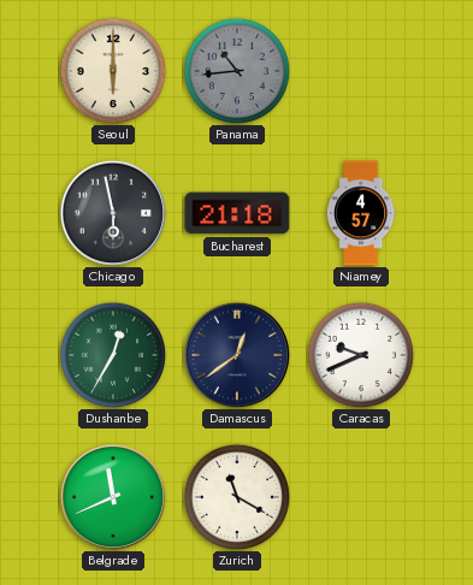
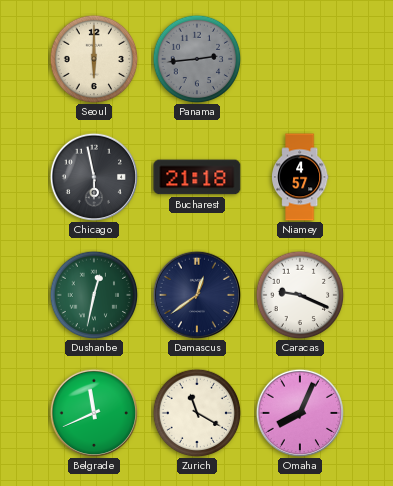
Panama: 10:44 -> 2:44 (197, 59)
Dushanbe: 12:35 -> 12:32 (94, 295)
Caracas: 9:41 -> 9:19 (300, 295)
Omaha: none -> 8:04 (299, 412)
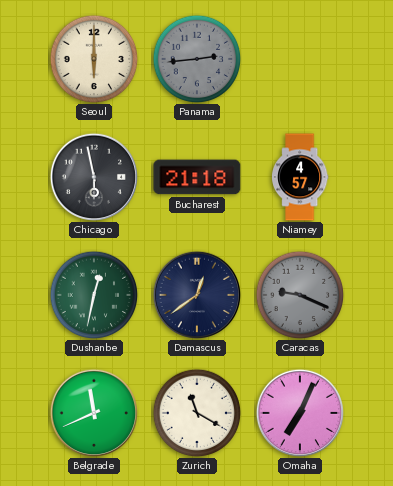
Caracas dial: white -> grey (300, 295)
Omaha: 8:04 -> 7:04 (299, 412)
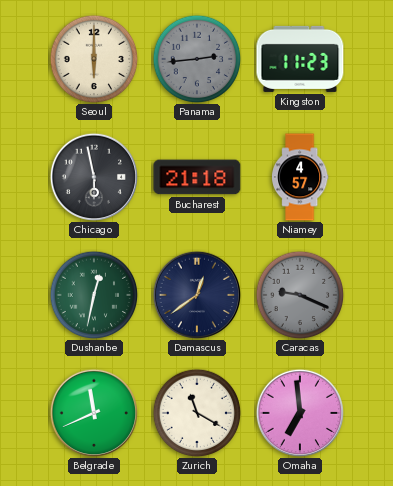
Kingston: none -> 11:23 (300, 59)
Omaha: 7:04 -> 6:59 (299, 412)
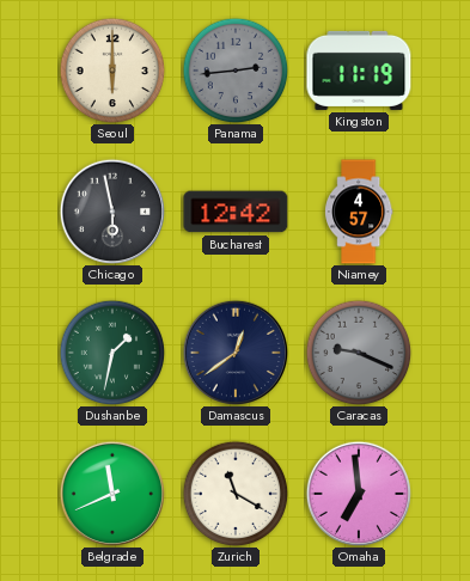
Kingston: 11:23 -> 11:19 (359, 71)
Bucharest: 21:18 -> 12:42 (236, 212)
Dushanbe: 12:32 -> 1:32 (112, 353)
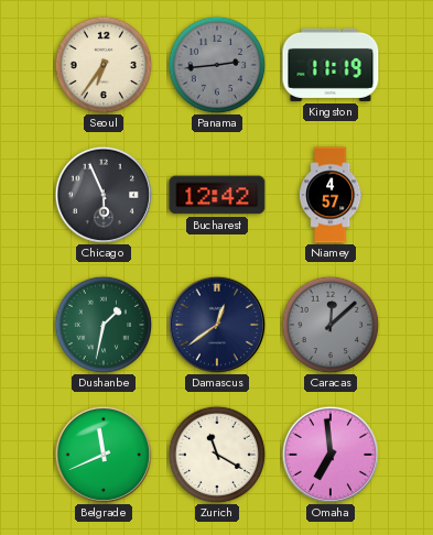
Seoul: 6:00 -> 6:36 (104, 65)
Chicago: 5:58 -> 5:56 (102, 194)
Caracas: 9:19 -> 12:08 (331, 325)
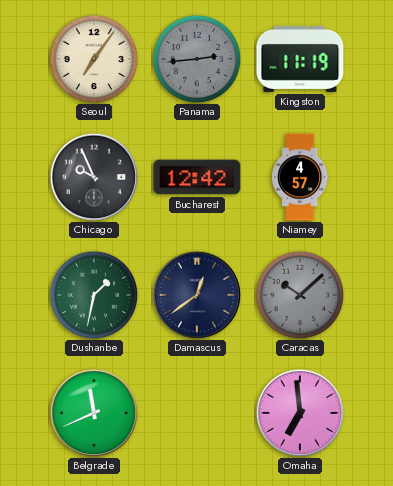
Seoul: 6:36 -> 7:06 (94, 59)
Chicago: 5:56 -> 9:56 (93, 176)
Caracas: 12:08 -> 10:08 (300, 295)
Zurich: 11:20 -> none (217, 455)
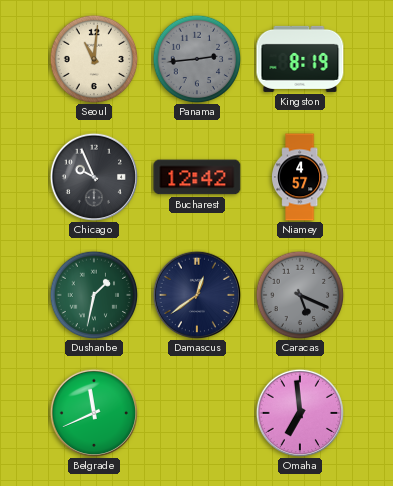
Seoul: 7:06 -> 11:01 (94, 59)
Kingston: 11:19 -> 8:19 (300, 59)
Caracas: 10:08 -> 5:19 (300, 295)
